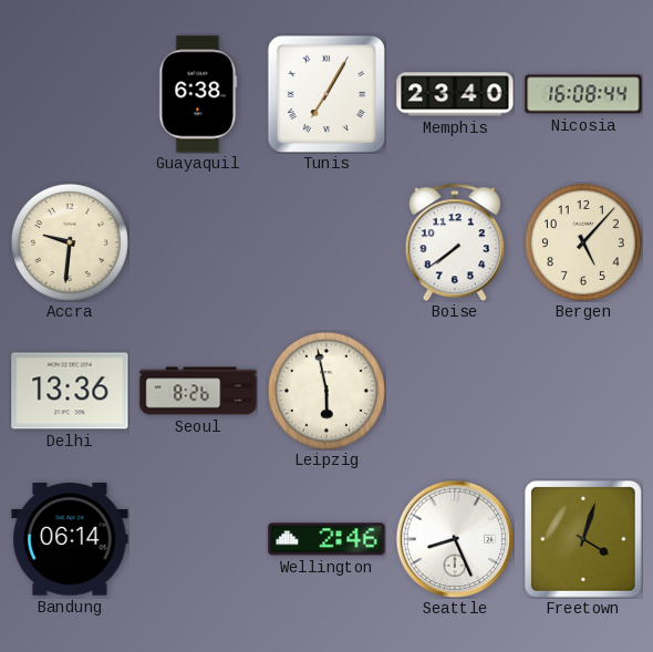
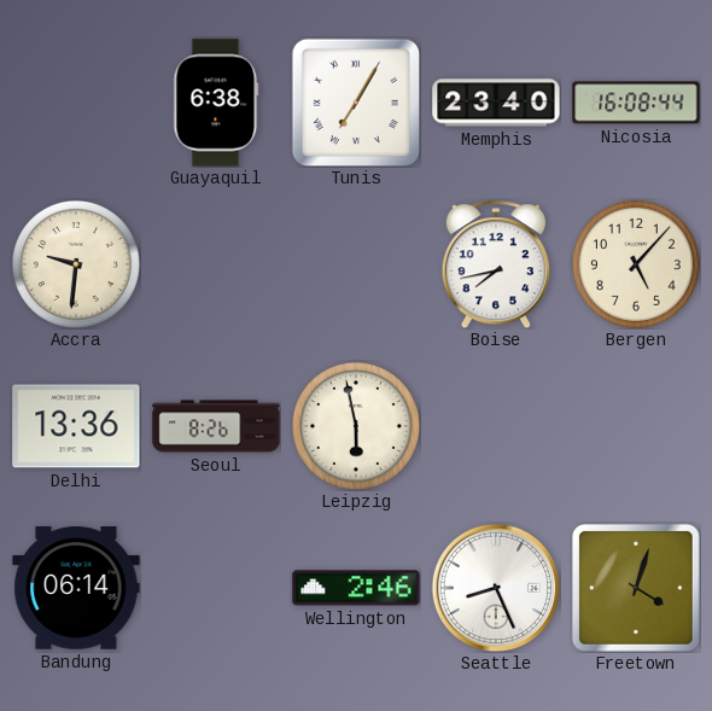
Boise: 7:39 -> 7:43 (496, 264)
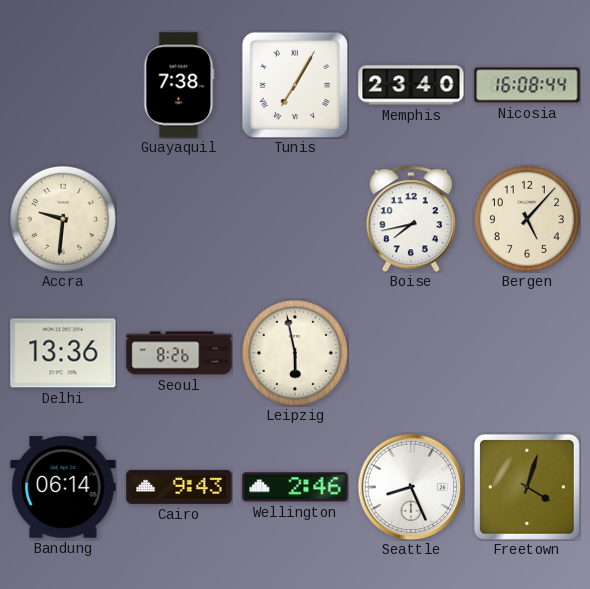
Guayaquil: 6:38 -> 7:38 (179, 85)
Cairo: none -> 9:43 (179, 487)
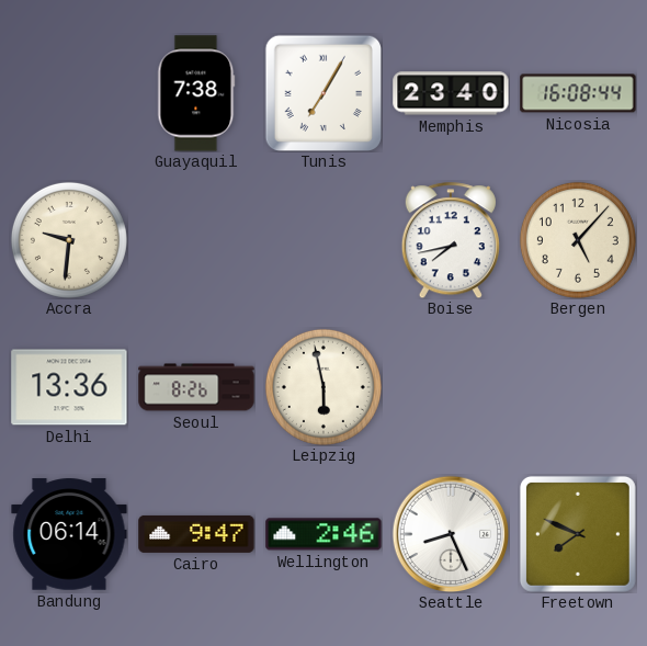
Cairo: 9:43 -> 9:47 (196, 534)
Freetown: 4:03 -> 7:49 (578, 534)
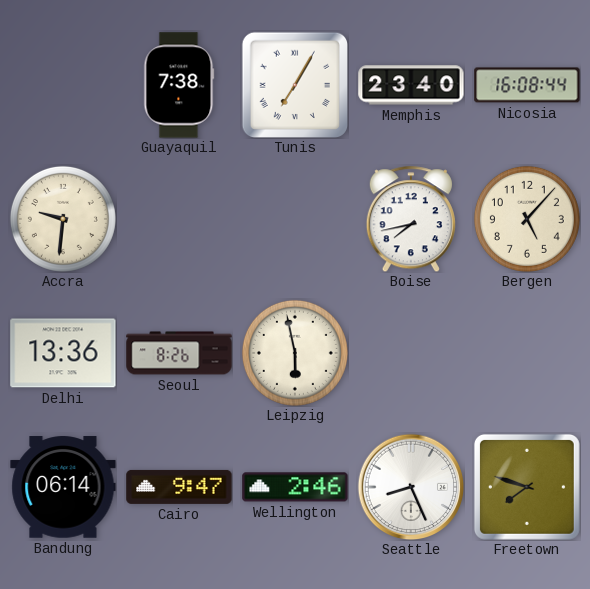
Freetown: 7:49 -> 7:48 (527, 487)
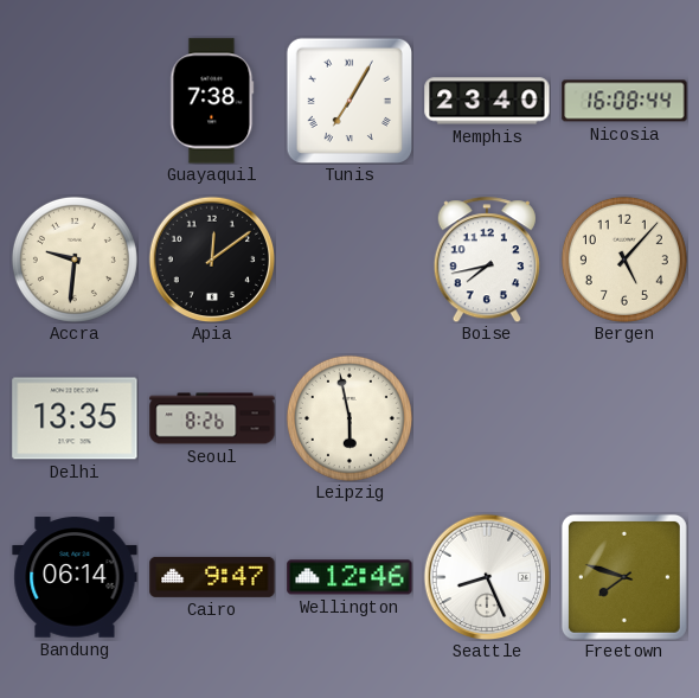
Apia: none -> 12:09 (212, 260)
Delhi: 13:36 -> 13:35 (75, 418)
Wellington: 2:46 -> 12:46 (349, 577)
